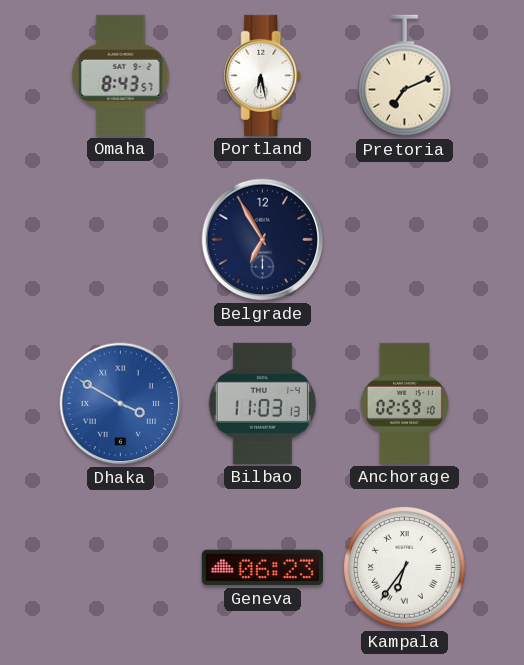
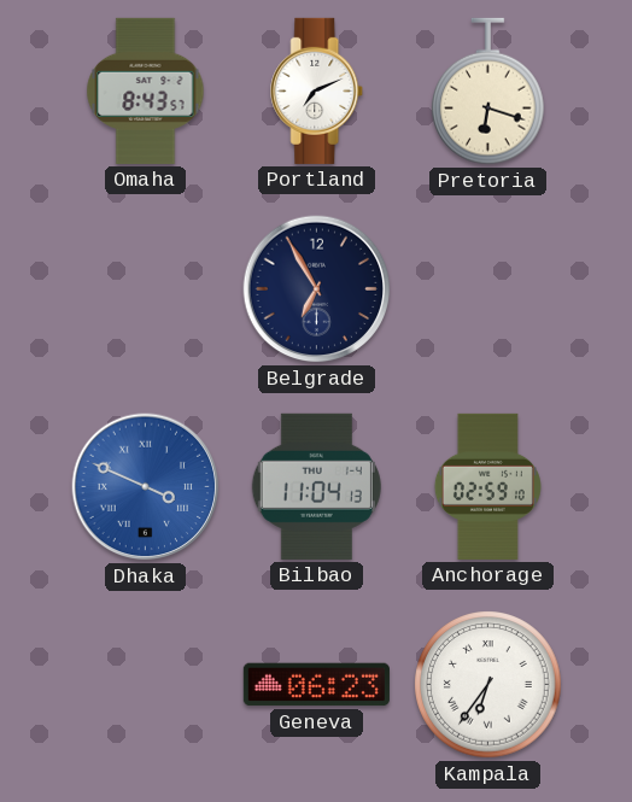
Portland: 6:28 -> 7:11 (317, 90)
Pretoria: 7:11 -> 6:18 (488, 92)
Dhaka: 3:50 -> 3:49 (146, 487)
Bilbao: 11:03 -> 11:04 (316, 486)
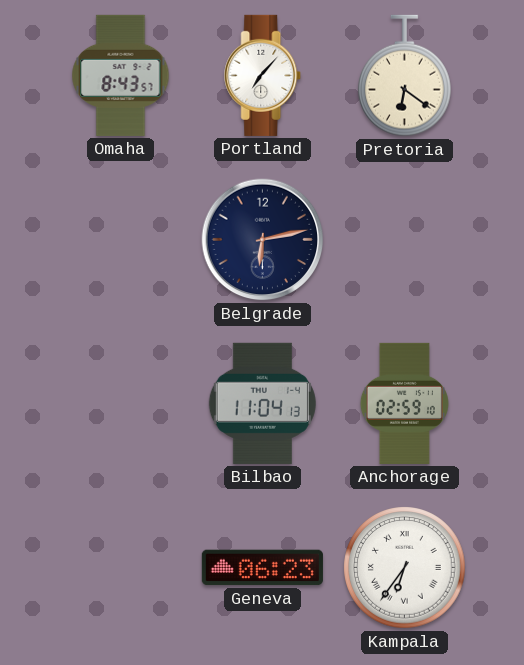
Portland: 7:11 -> 7:07 (263, 75)
Pretoria: 6:18 -> 6:21 (405, 76)
Belgrade: 6:55 -> 6:13 (263, 240)
Dhaka: 3:49 -> none (146, 487)
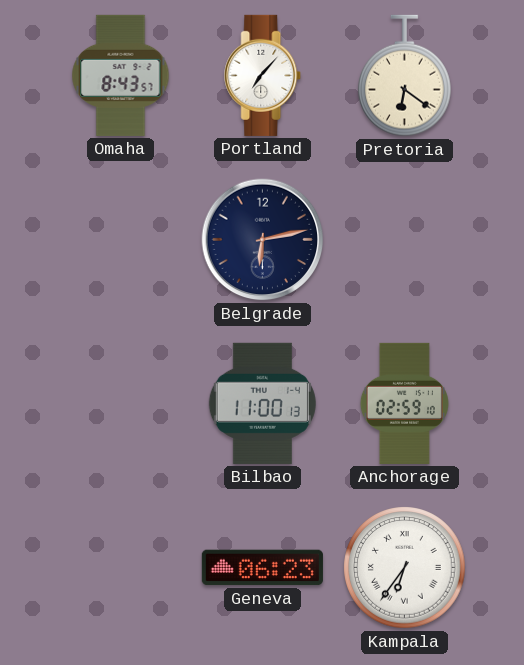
Bilbao: 11:04 -> 11:00 (262, 403)
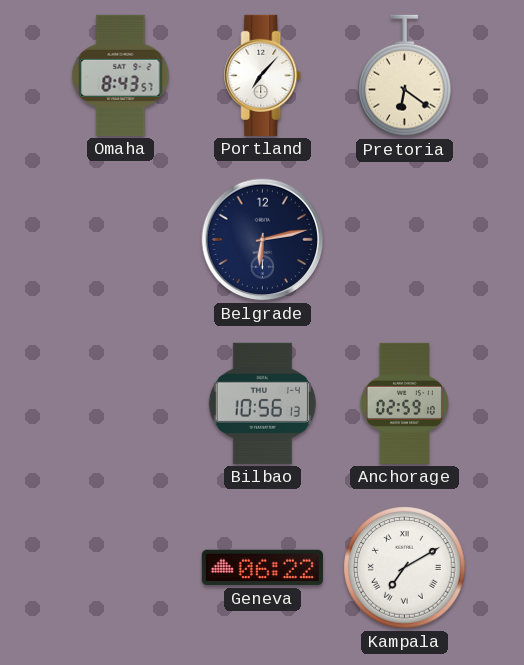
Bilbao: 11:00 -> 10:56 (262, 403)
Geneva: 06:23 -> 06:22 (262, 568)
Kampala: 6:36 -> 7:10 (405, 568)
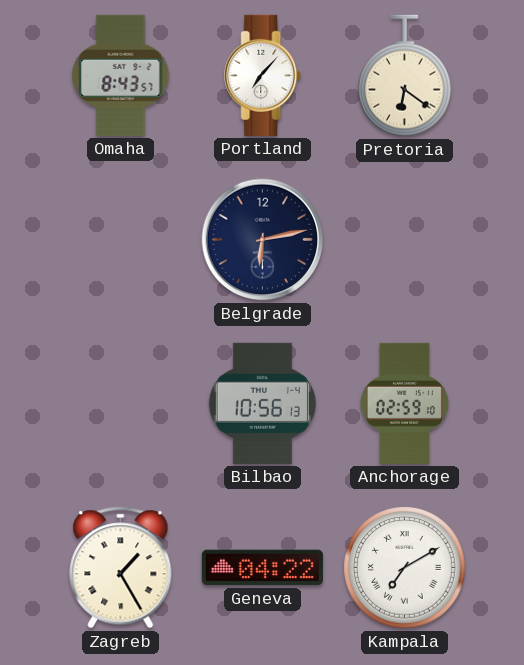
Zagreb: none -> 1:25 (121, 568)
Geneva: 06:22 -> 04:22 (262, 568)
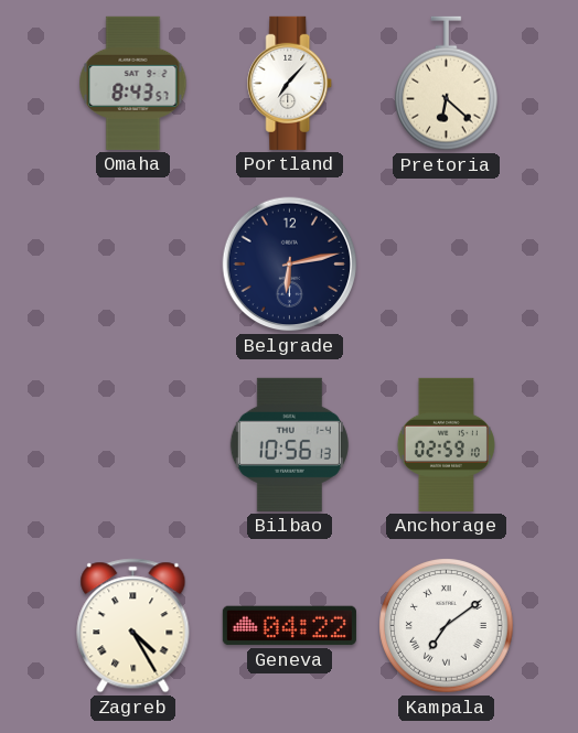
Pretoria: 6:21 -> 6:22 (447, 84)
Zagreb: 1:25 -> 4:25 (133, 626)
Kampala: 7:10 -> 7:09 (447, 626)
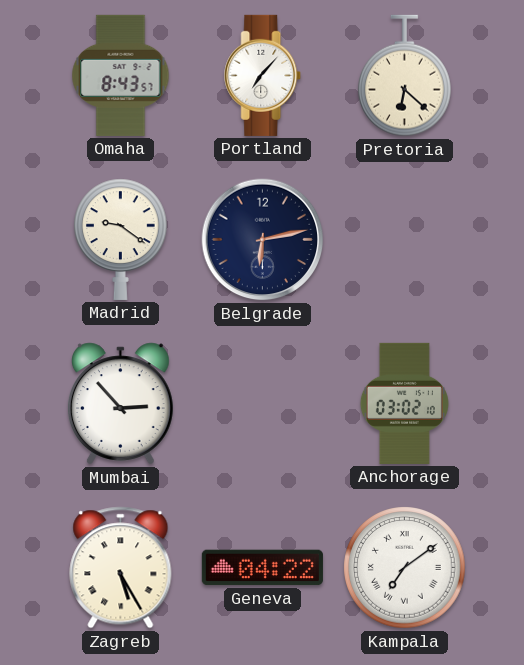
Madrid: none -> 9:21 (121, 239)
Mumbai: none -> 2:53 (120, 404)
Bilbao: 10:56 -> none (289, 444)
Anchorage: 02:59 -> 03:02 (404, 403)
Zagreb: 4:25 -> 5:25 (121, 568)
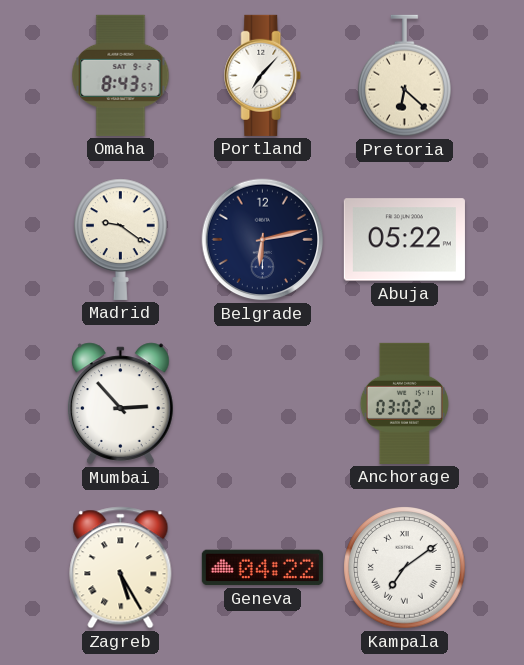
Abuja: none -> 05:22 (404, 240)
